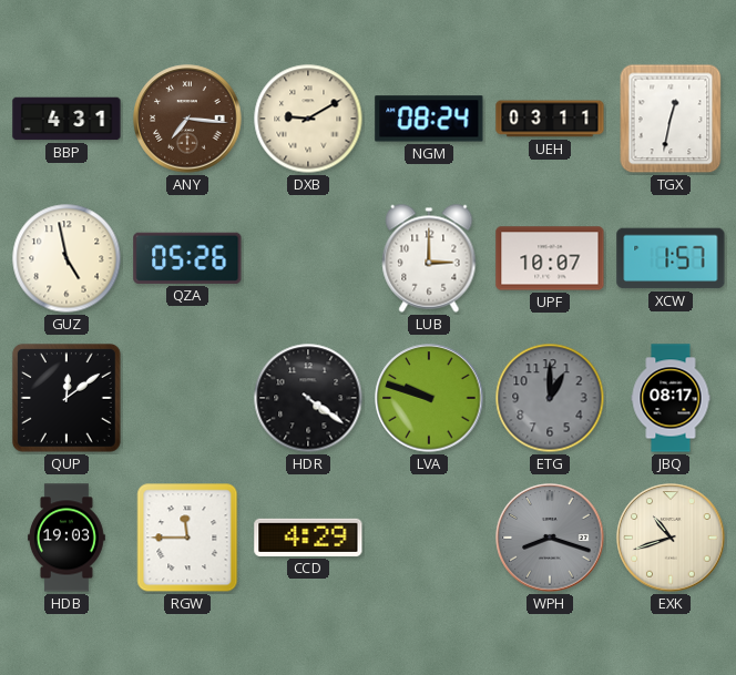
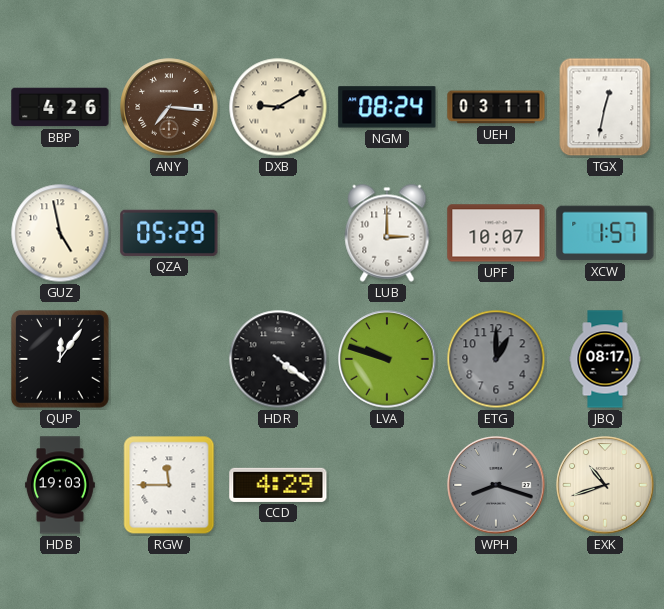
BBP: 4:31 -> 4:26 (60, 107)
QZA: 05:26 -> 05:29 (169, 233)
QUP: 12:09 -> 12:06 (60, 359)
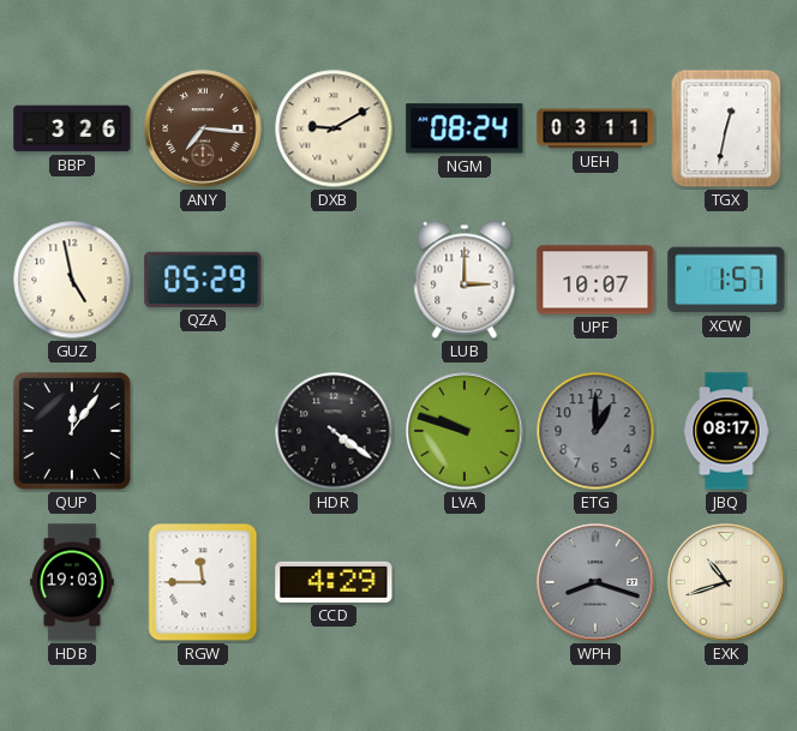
BBP: 4:26 -> 3:26 (72, 128)
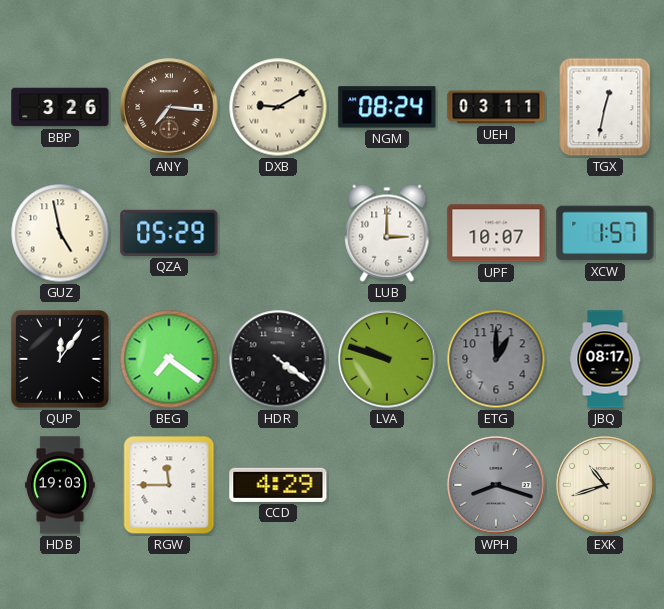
BEG: none -> 7:21 (169, 359)
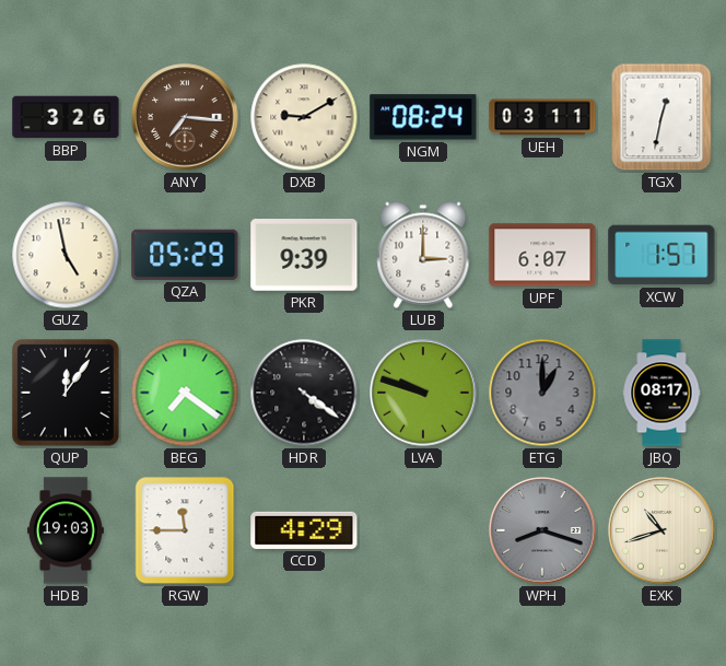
PKR: none -> 9:39 (304, 256)
UPF: 10:07 -> 6:07 (542, 255)
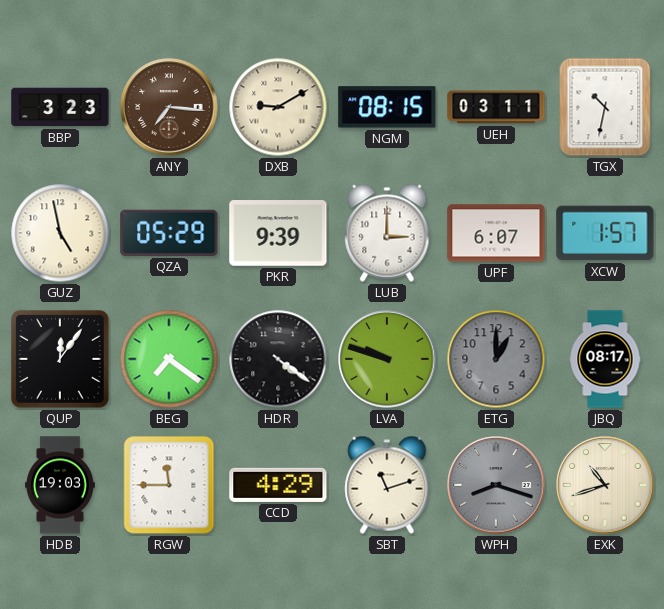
BBP: 3:26 -> 3:23 (60, 107)
NGM: 08:24 -> 08:15 (387, 107)
TGX: 12:32 -> 10:32 (605, 107)
SBT: none -> 11:12 (387, 485)
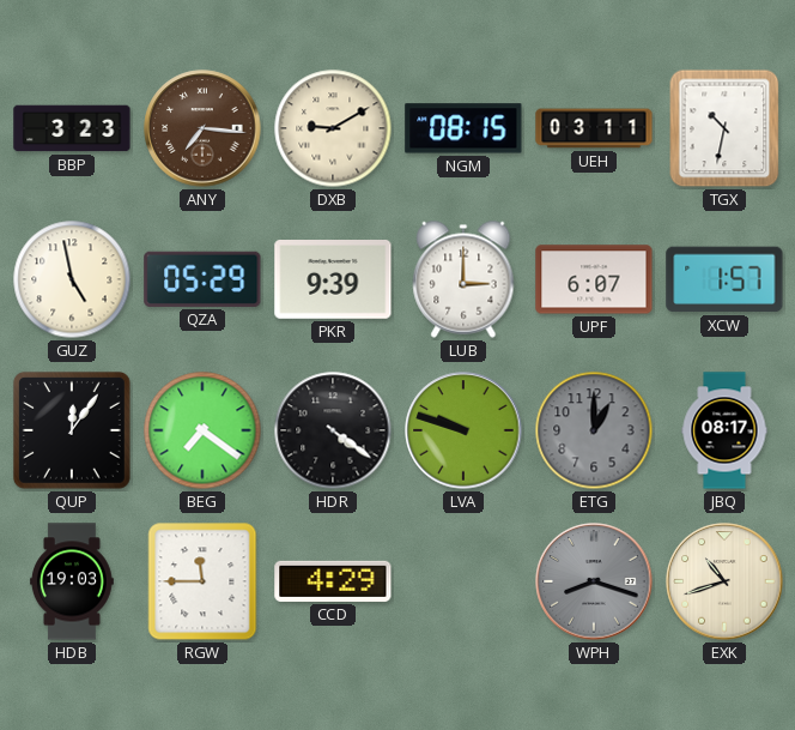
SBT: 11:12 -> none (387, 485)
